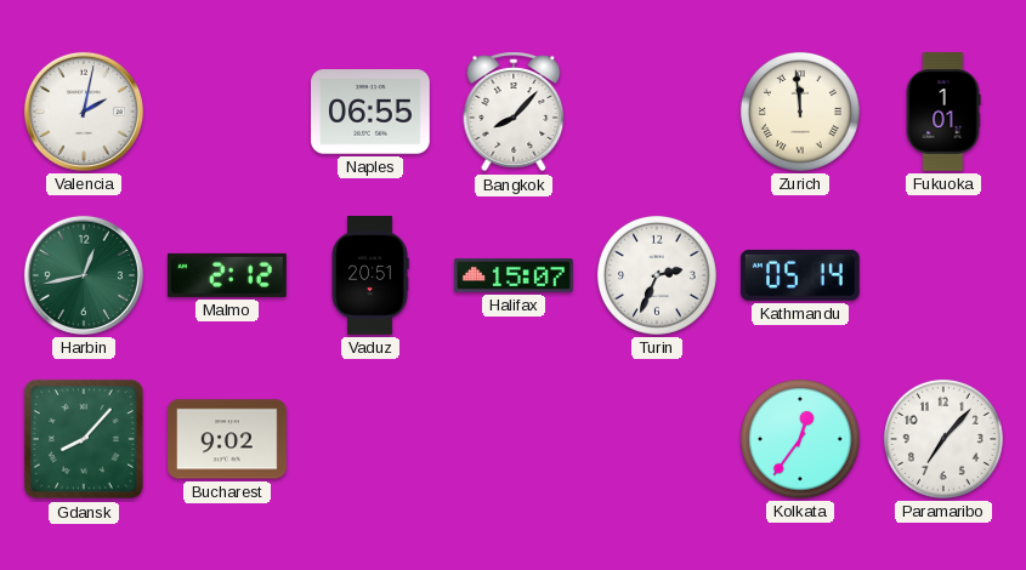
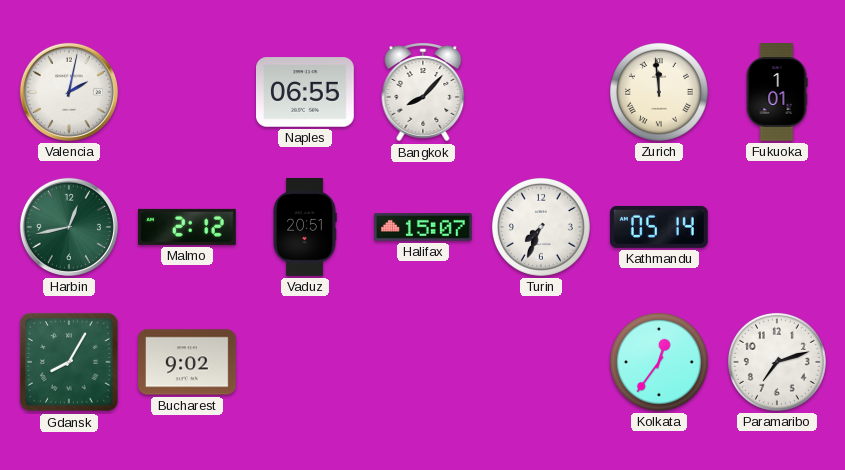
Turin: 2:34 -> 7:34 (541, 227)
Gdansk: 8:07 -> 8:05 (70, 363)
Paramaribo: 7:07 -> 7:12 (777, 362)
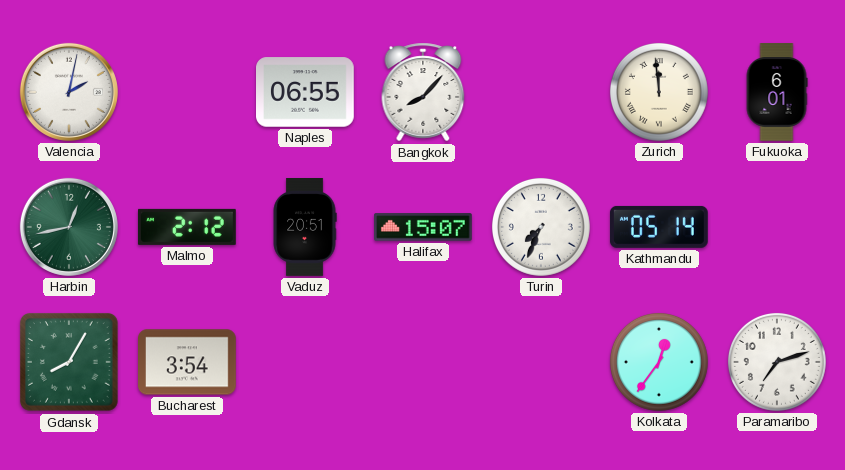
Fukuoka: 1:01 -> 6:01 (777, 92)
Bucharest: 9:02 -> 3:54 (188, 362)
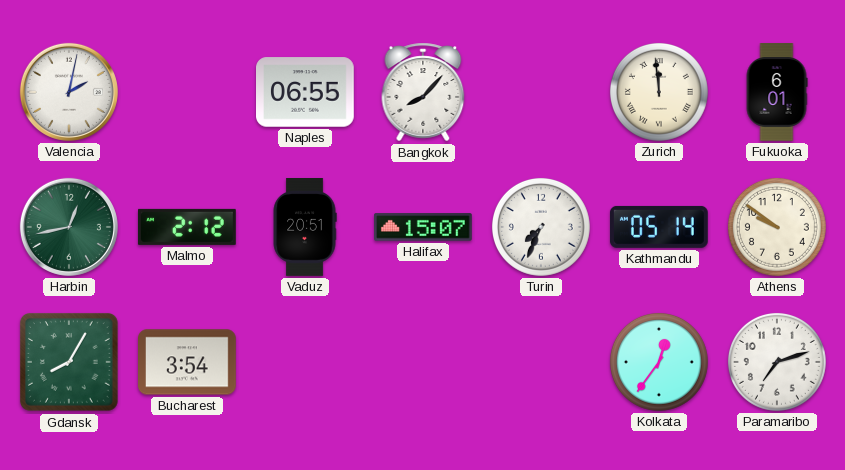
Athens: none -> 9:51 (777, 227)
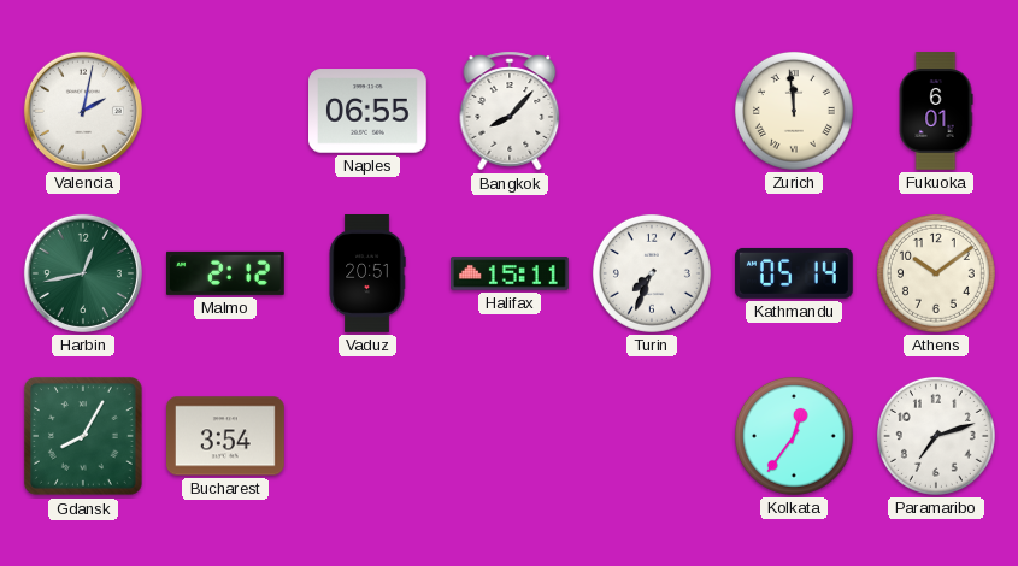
Halifax: 15:07 -> 15:11 (511, 273)
Athens: 9:51 -> 10:09 (936, 273)
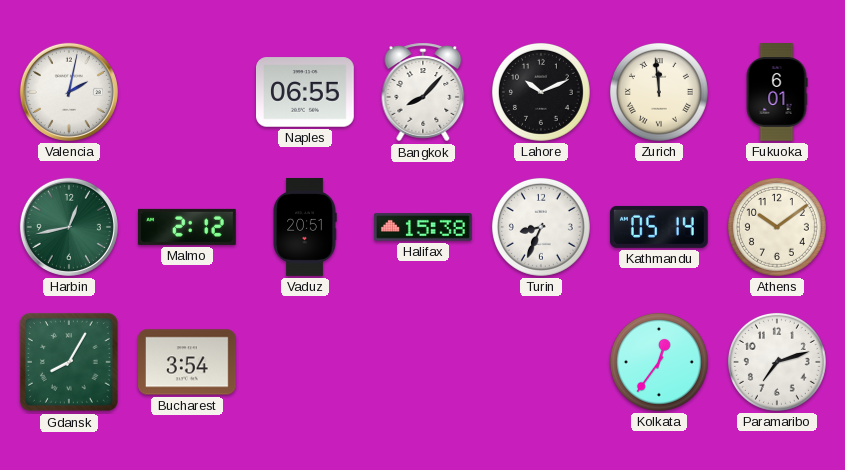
Lahore: none -> 10:11 (541, 92)
Halifax: 15:11 -> 15:38 (424, 227)
Turin: 7:34 -> 8:34 (541, 227)
